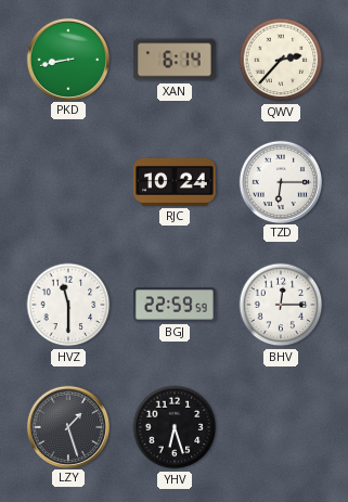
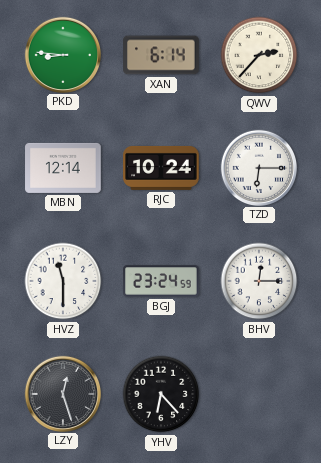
PKD: 8:43 -> 8:46 (62, 54)
MBN: none -> 12:14 (63, 168)
BGJ: 22:59 -> 23:24 (161, 281)
LZY: 1:27 -> 12:27 (62, 393)
YHV: 6:27 -> 6:23 (161, 394)
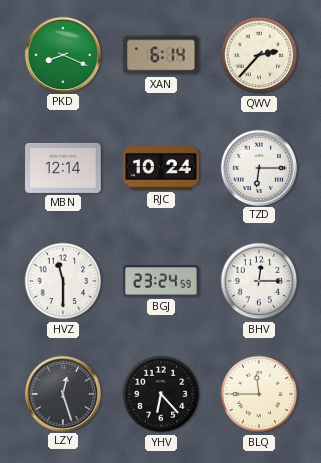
PKD: 8:46 -> 8:19 (62, 54)
BLQ: none -> 11:45 (259, 394)
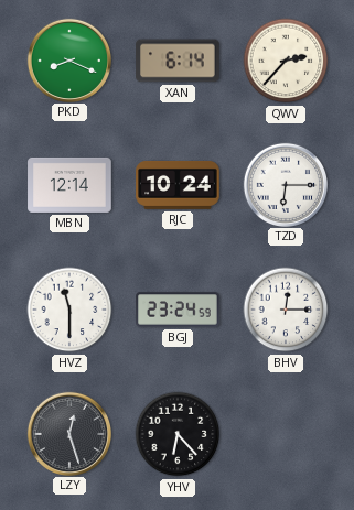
BLQ: 11:45 -> none (259, 394)
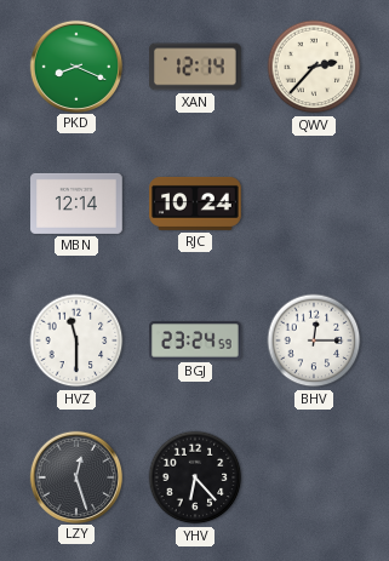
XAN: 6:14 -> 12:14 (195, 67)
TZD: 6:15 -> none (285, 184)
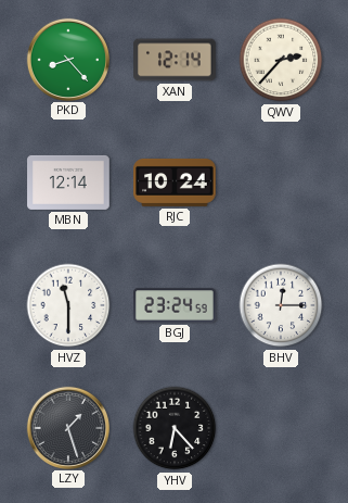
PKD: 8:19 -> 8:23 (67, 59)
LZY: 12:27 -> 1:27 (67, 427)
